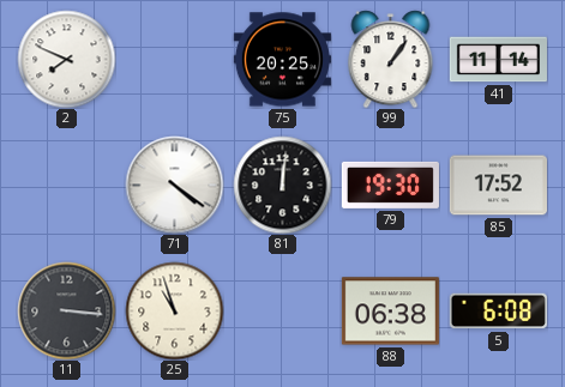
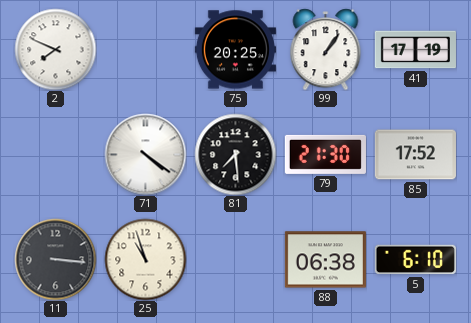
41: 11:14 -> 17:19 (415, 50)
81: 12:01 -> 7:29 (235, 154)
79: 19:30 -> 21:30 (325, 154)
5: 6:08 -> 6:10 (415, 260)
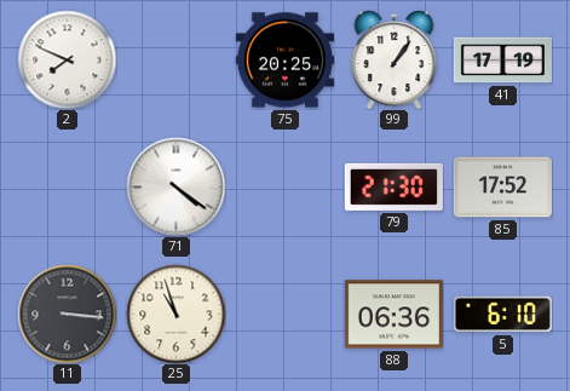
81: 7:29 -> none (235, 154)
88: 06:38 -> 06:36 (393, 315)
